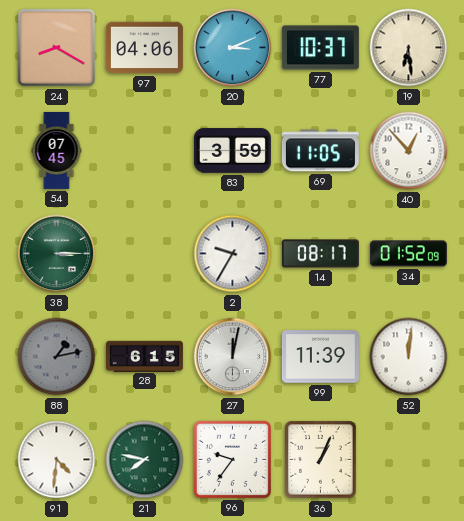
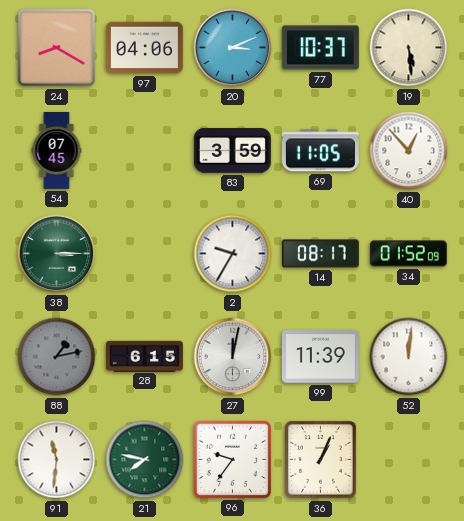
19: 6:29 -> 5:29 (409, 48)
91: 4:31 -> 11:31 (57, 460)
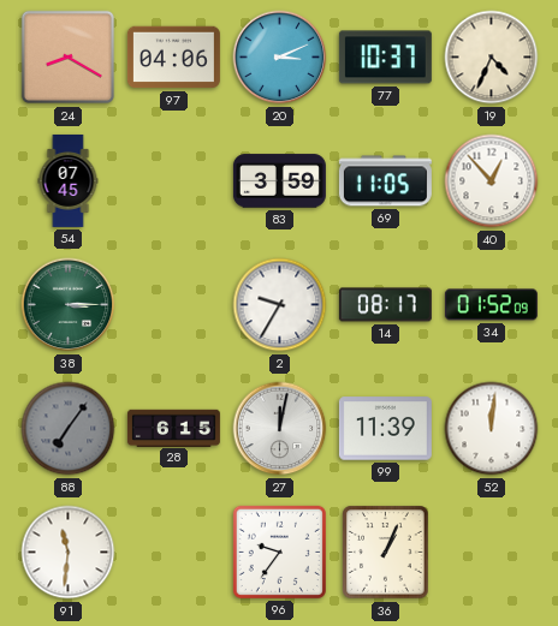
19: 5:29 -> 4:34 (492, 58)
88: 1:13 -> 7:06 (69, 429)
21: 7:47 -> none (145, 460)
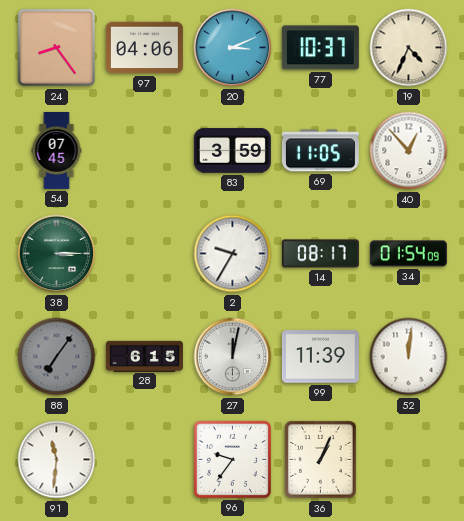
24: 8:20 -> 8:24 (57, 48)
34: 01:52 -> 01:54 (408, 254)
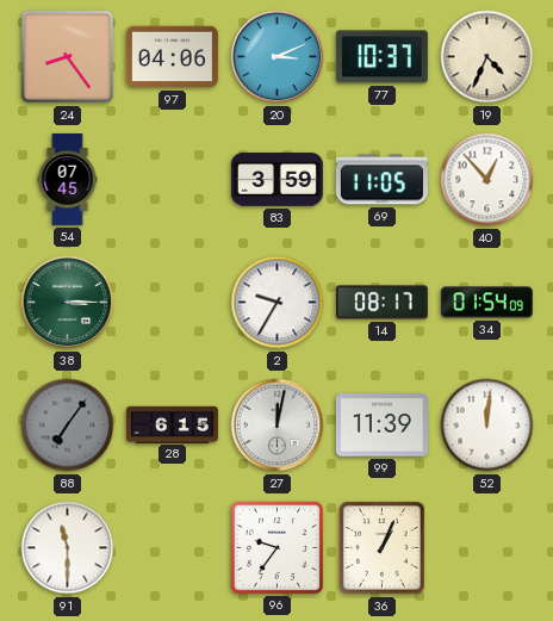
91: 11:31 -> 11:30 (68, 548)
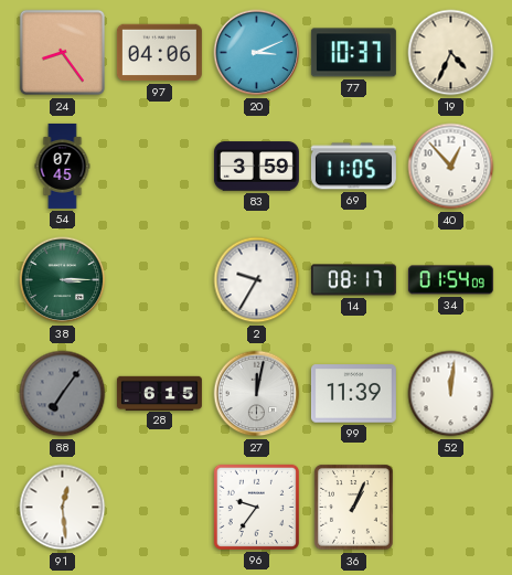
91: 11:30 -> 12:29 (63, 508)
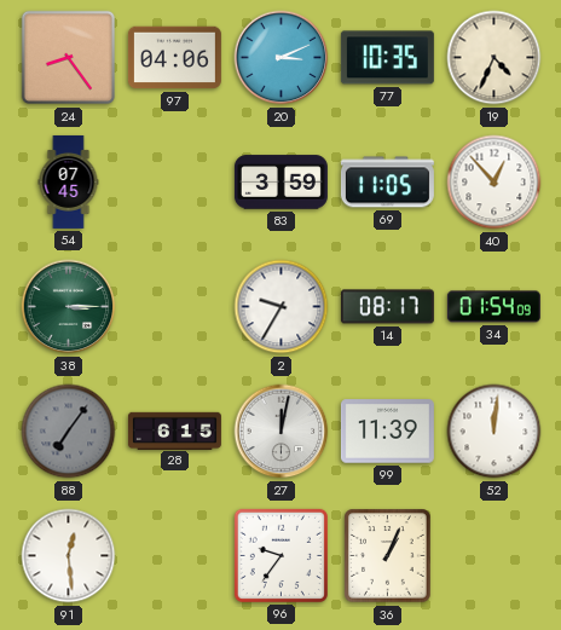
77: 10:37 -> 10:35 (387, 58)
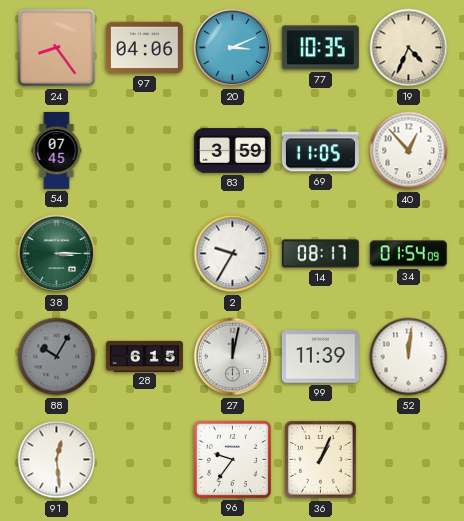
88: 7:06 -> 10:05 (57, 357)
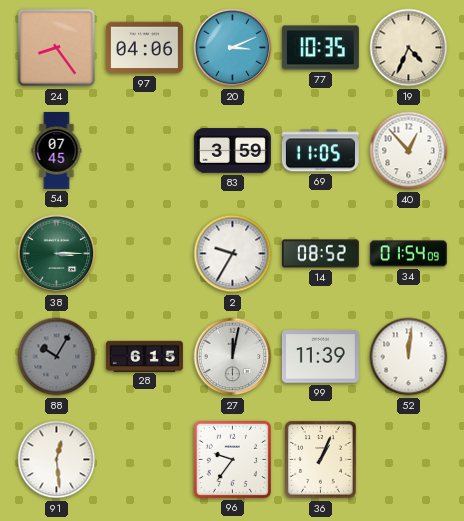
14: 08:17 -> 08:52 (320, 254)
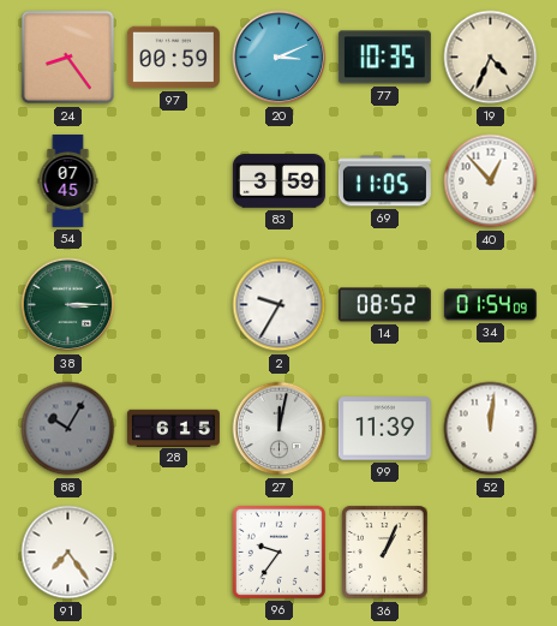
97: 04:06 -> 00:59 (173, 58)
91: 12:29 -> 7:24 (68, 553)
